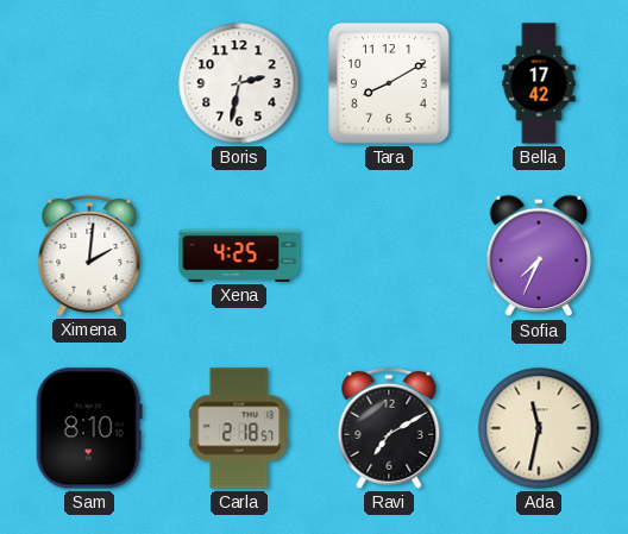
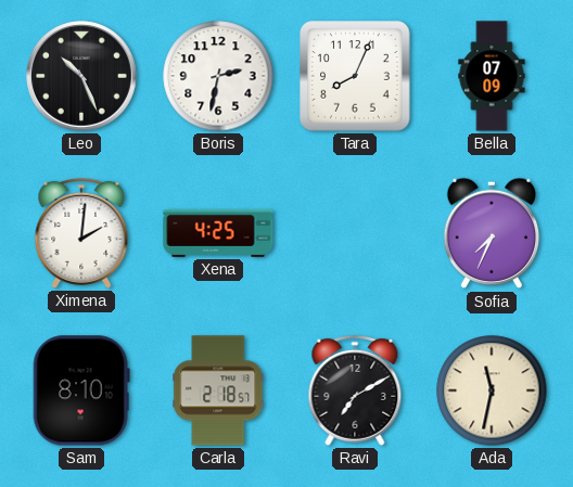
Leo: none -> 10:26 (82, 77)
Tara: 8:10 -> 8:04 (355, 76)
Bella: 17:42 -> 07:09 (492, 76)
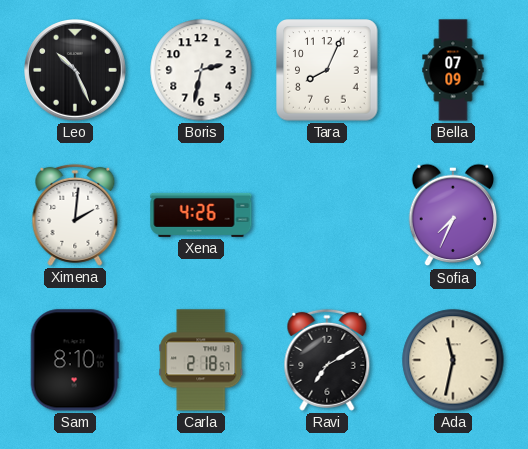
Xena: 4:25 -> 4:26 (201, 215)
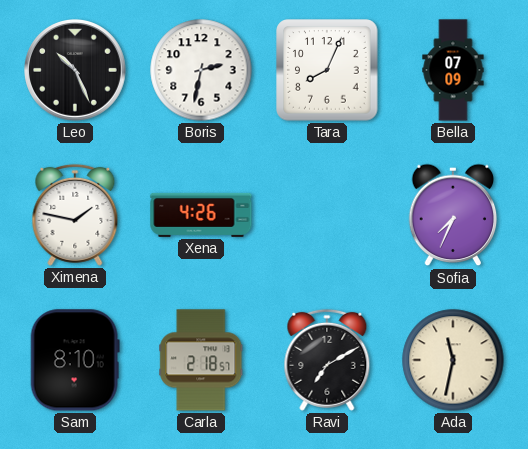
Ximena: 2:01 -> 1:47 (75, 215)
